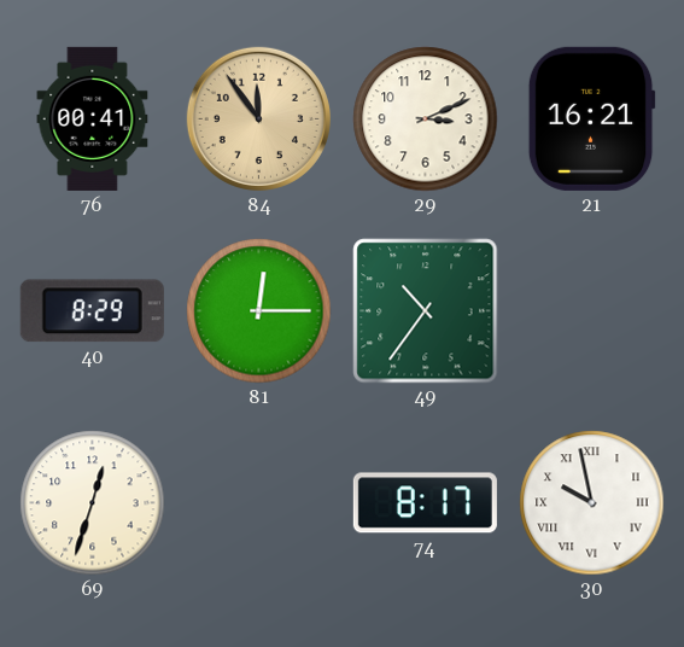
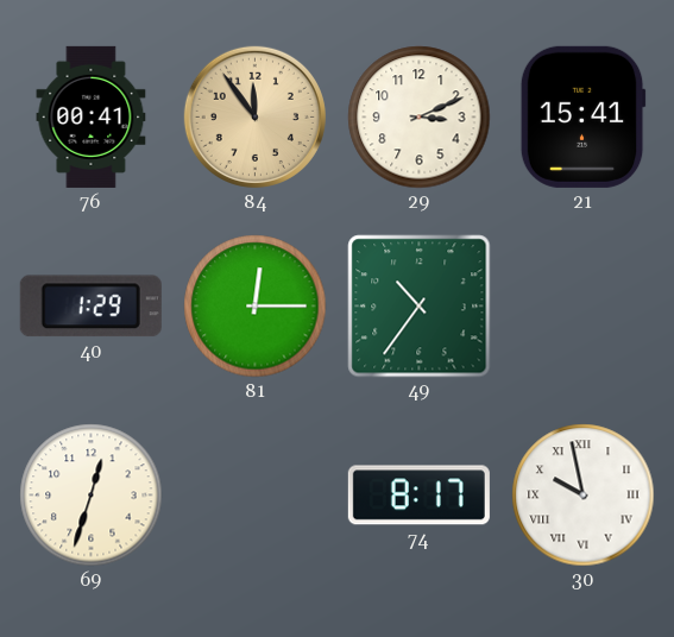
21: 16:21 -> 15:41 (582, 116)
40: 8:29 -> 1:29 (90, 307)
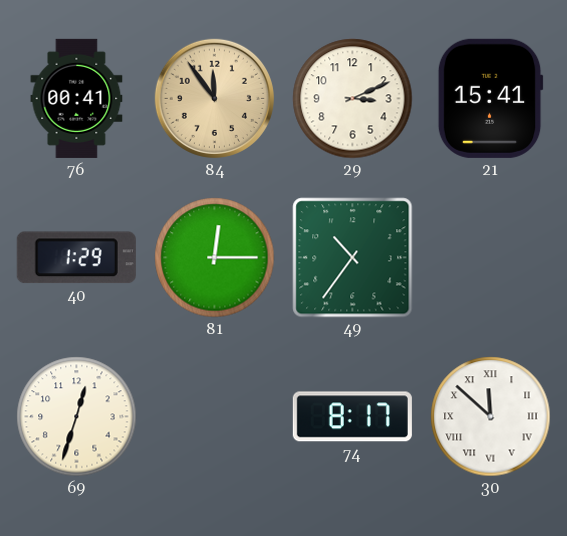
30: 9:58 -> 11:52 (491, 417)
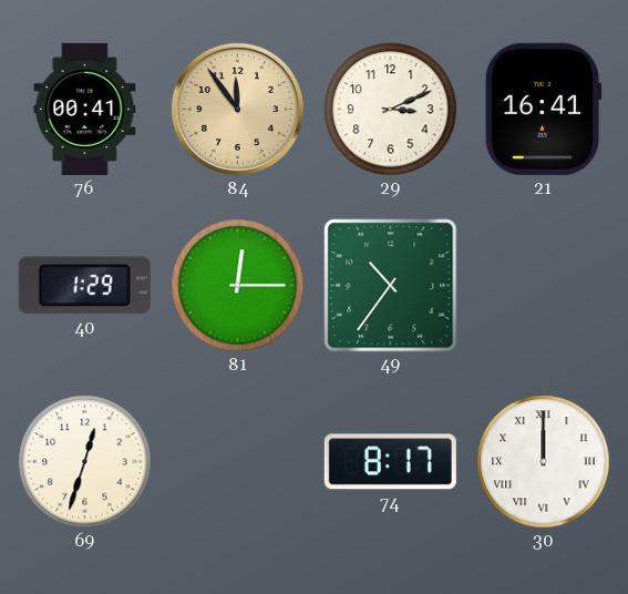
21: 15:41 -> 16:41 (543, 109)
30: 11:52 -> 12:00 (544, 462)
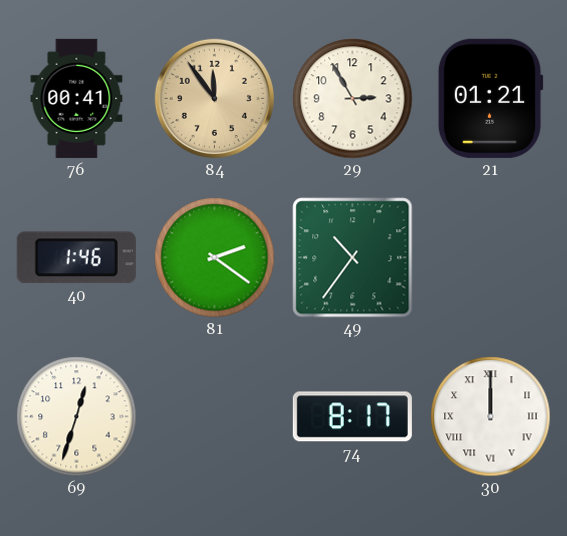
29: 3:11 -> 2:55 (353, 99)
21: 16:41 -> 01:21 (490, 98)
40: 1:29 -> 1:46 (76, 258)
81: 12:15 -> 2:21 (215, 258)
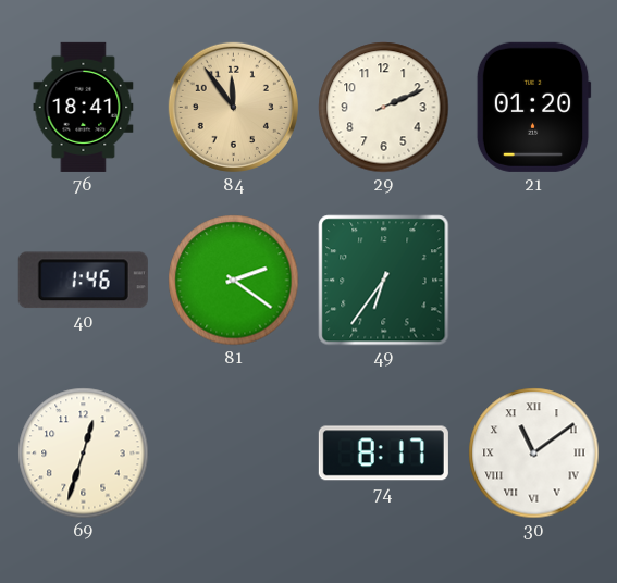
76: 00:41 -> 18:41 (84, 107)
29: 2:55 -> 2:11 (384, 108)
21: 01:21 -> 01:20 (533, 107)
49: 10:36 -> 6:36 (384, 281)
30: 12:00 -> 11:09 (534, 454)
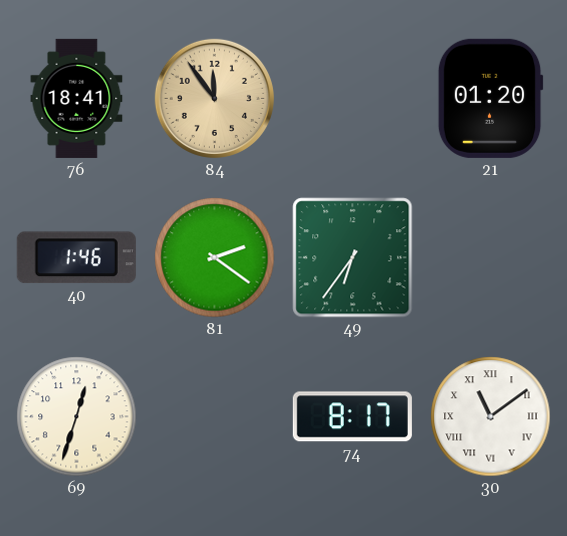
29: 2:11 -> none (384, 108)
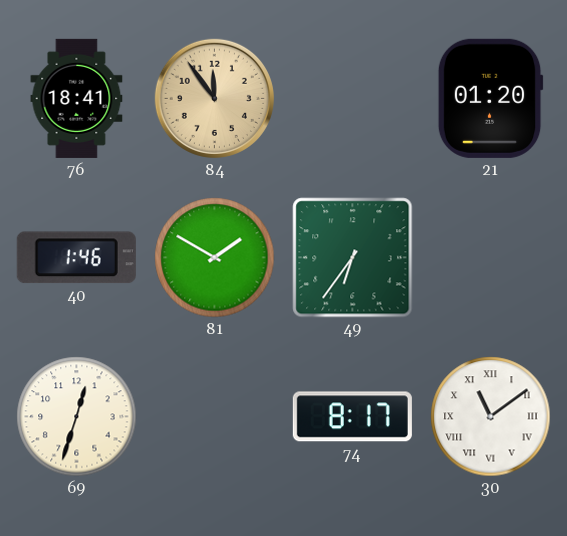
81: 2:21 -> 1:50 (215, 258)
